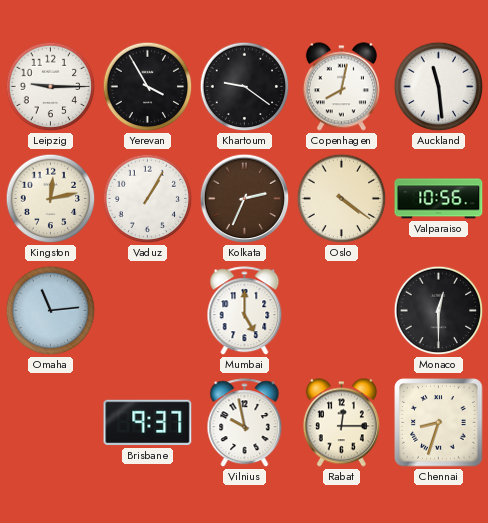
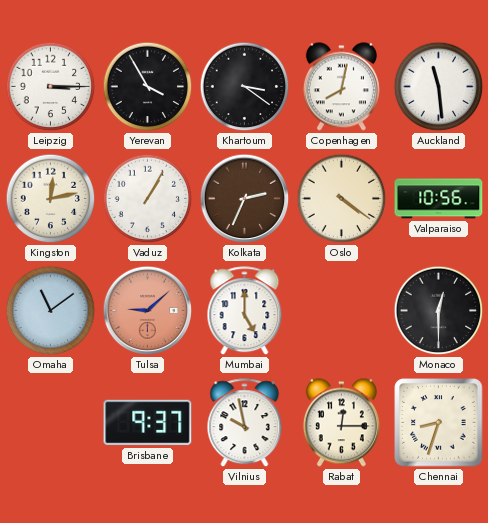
Leipzig: 9:15 -> 3:15 (51, 87)
Khartoum: 9:21 -> 3:21 (245, 87)
Omaha: 11:14 -> 11:09 (51, 311)
Tulsa: none -> 9:08 (148, 311)
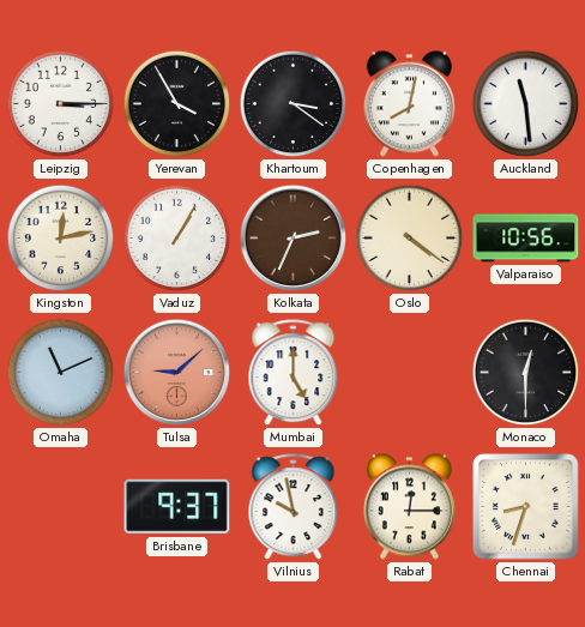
Omaha: 11:09 -> 11:11 (61, 373)
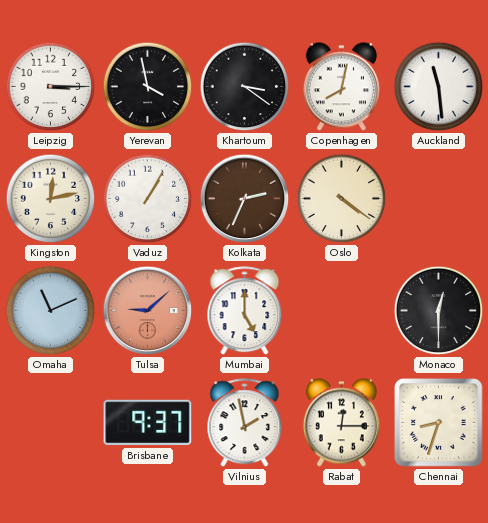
Yerevan: 3:55 -> 3:58 (148, 87)
Valparaiso: 10:56 -> none (526, 239)
Vilnius: 9:58 -> 1:58 (245, 423)
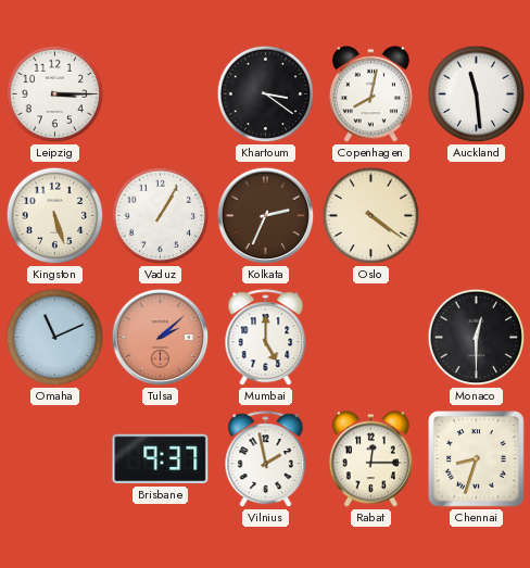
Yerevan: 3:58 -> none (148, 87)
Kingston: 12:13 -> 5:27 (55, 216)
Tulsa: 9:08 -> 2:08 (161, 338)
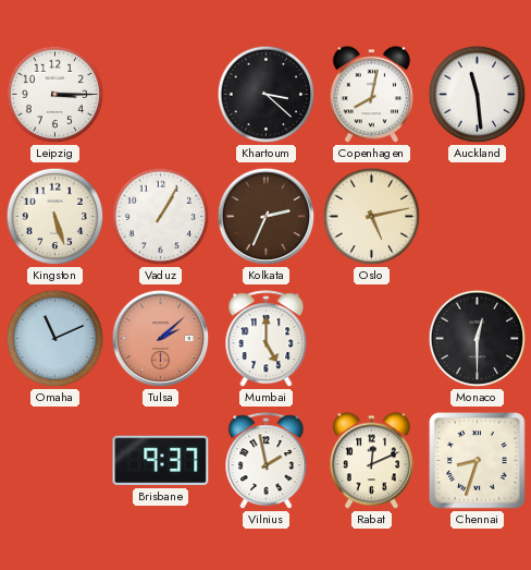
Khartoum: 3:21 -> 3:22 (267, 95)
Oslo: 4:21 -> 5:13 (372, 217)
Rabat: 12:15 -> 12:11 (371, 461)
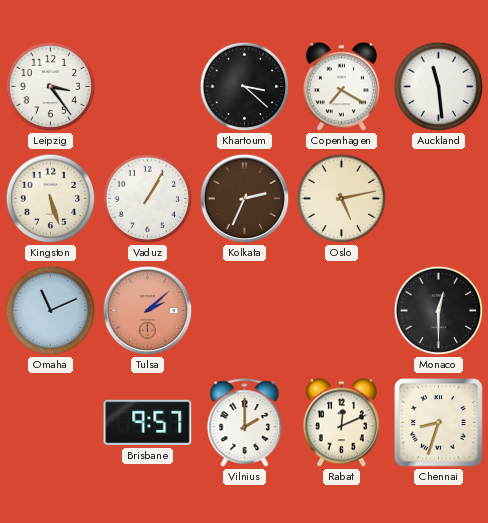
Leipzig: 3:15 -> 3:24 (51, 87)
Copenhagen: 8:02 -> 7:20 (341, 87)
Mumbai: 5:00 -> none (267, 339)
Brisbane: 9:37 -> 9:57 (148, 423)
Vilnius: 1:58 -> 2:00 (245, 423)
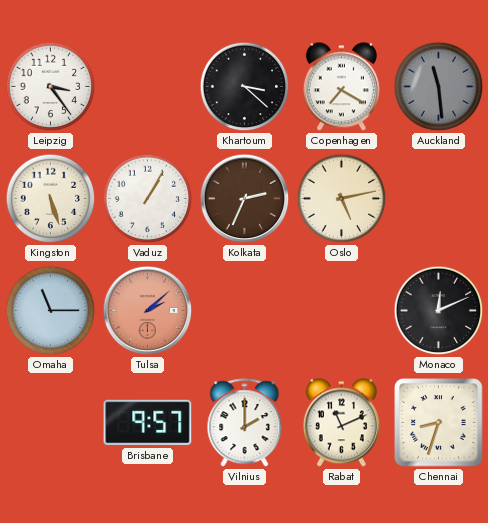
Auckland dial: white -> grey (439, 87)
Omaha: 11:11 -> 11:15 (51, 311)
Monaco: 12:30 -> 12:11 (439, 311)
Rabat: 12:11 -> 11:11 (341, 423)
